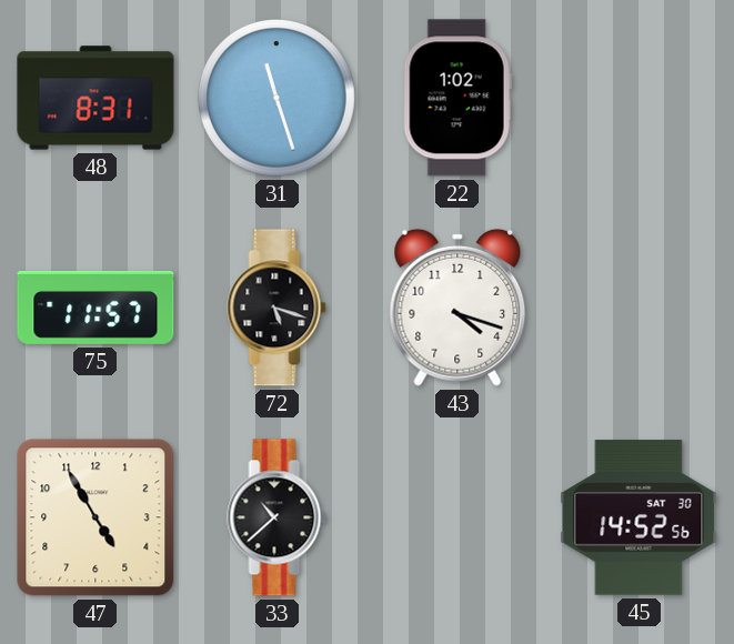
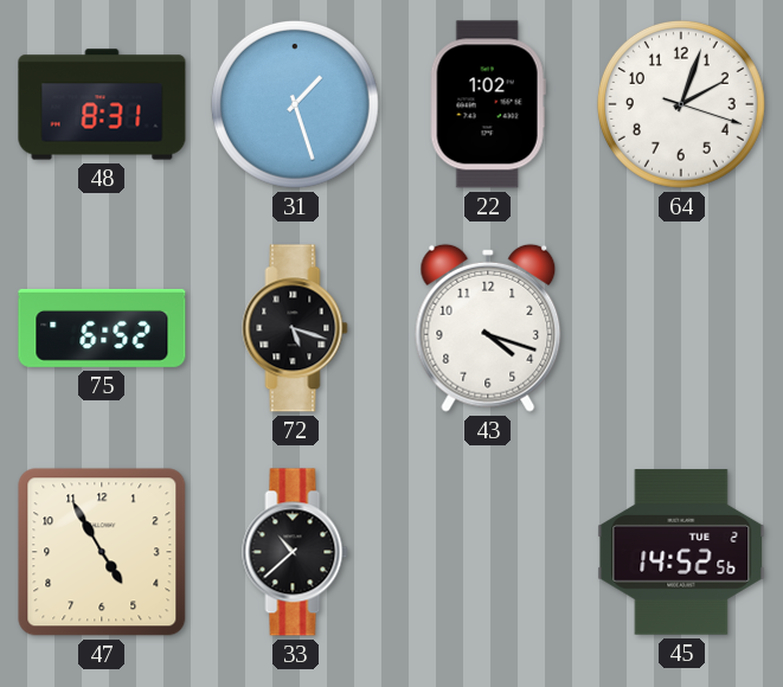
31: 11:27 -> 1:27 (295, 104)
64: none -> 2:03 (681, 104)
75: 11:57 -> 6:52 (102, 328)
45 date: SAT 30 -> TUE 2 (681, 552)
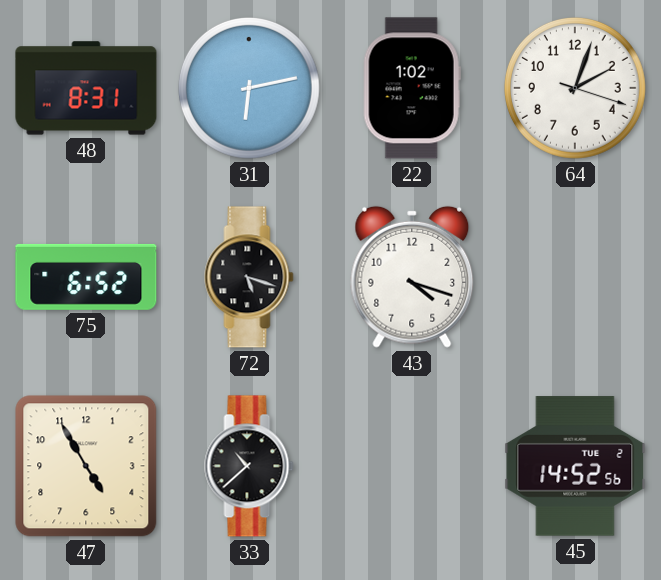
31: 1:27 -> 6:13 (249, 88)
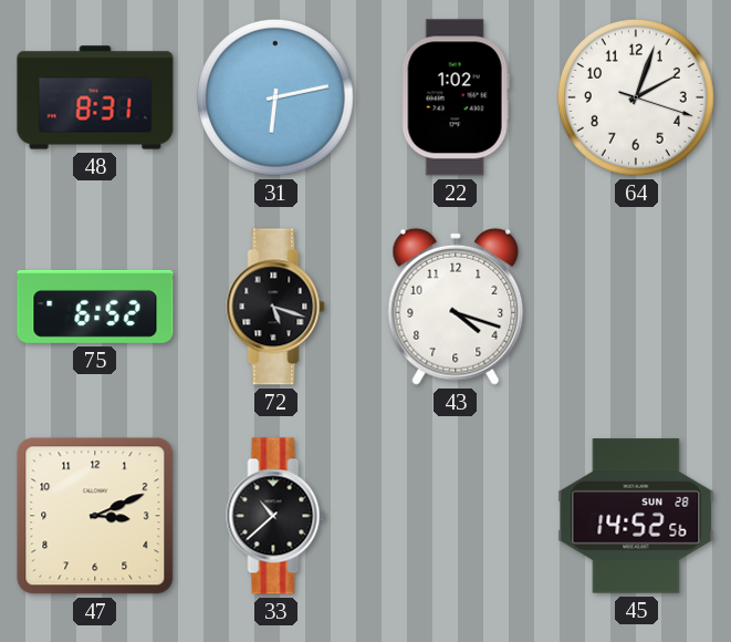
47: 4:55 -> 3:11 (95, 516)
45 date: TUE 2 -> SUN 28 (636, 516)
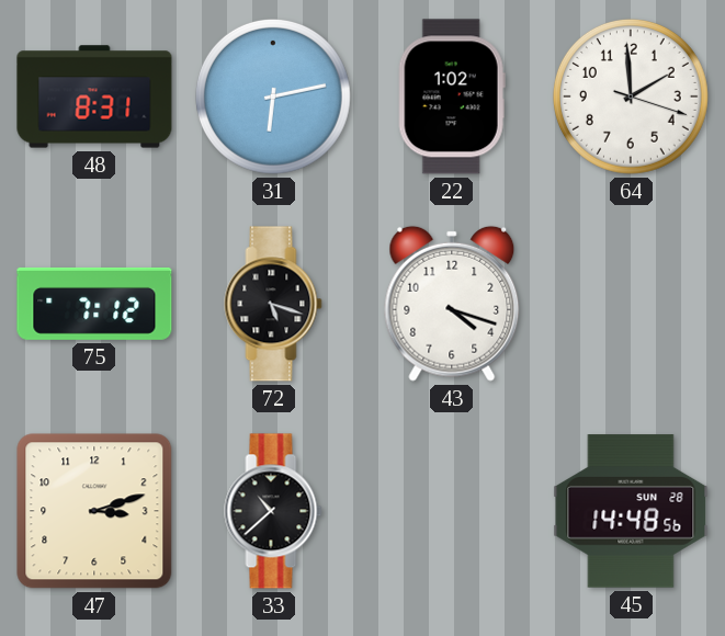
64: 2:03 -> 1:59 (631, 96)
75: 6:52 -> 7:12 (94, 304)
47: 3:11 -> 3:12 (94, 511)
45: 14:52 -> 14:48 (631, 511)
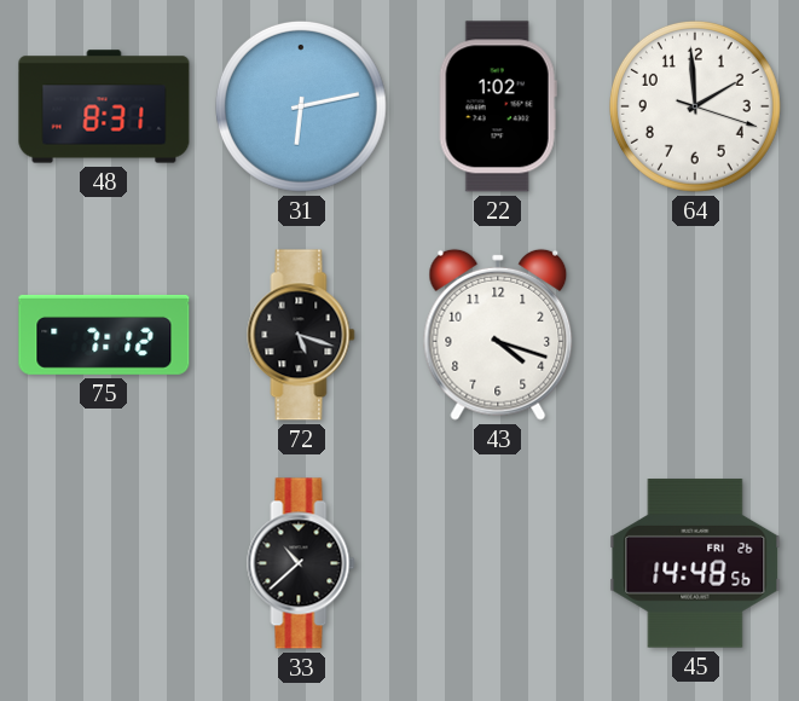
47: 3:12 -> none (94, 511)
45 date: SUN 28 -> FRI 26 (695, 563)
